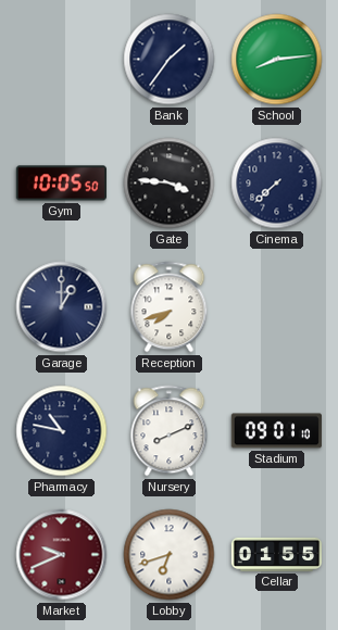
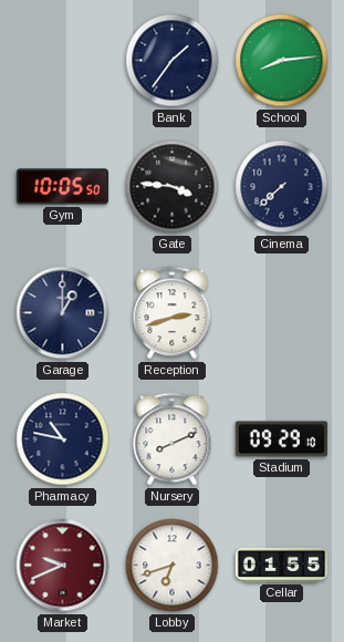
Reception: 7:42 -> 2:42 (173, 313)
Stadium: 09:01 -> 09:29 (281, 439)
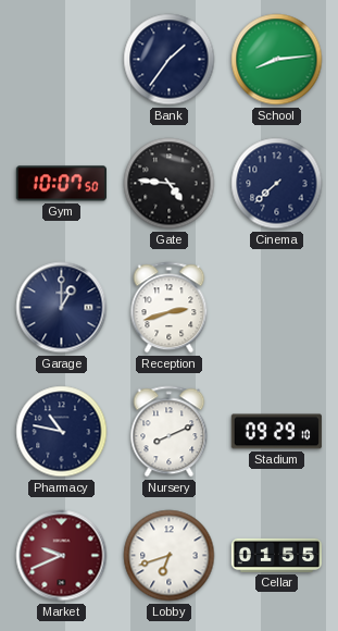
Gym: 10:05 -> 10:07 (61, 184)
Gate: 3:46 -> 4:46 (170, 184)
